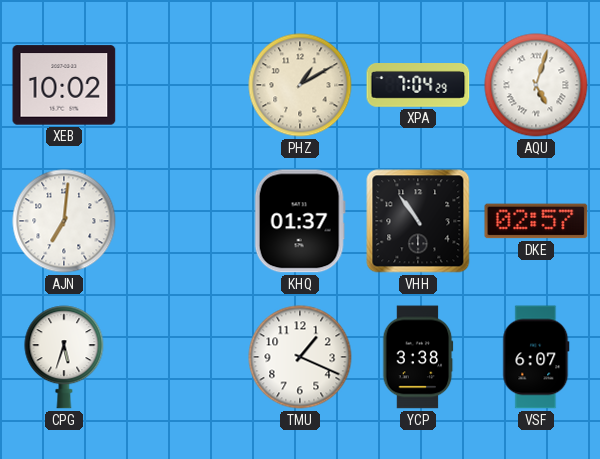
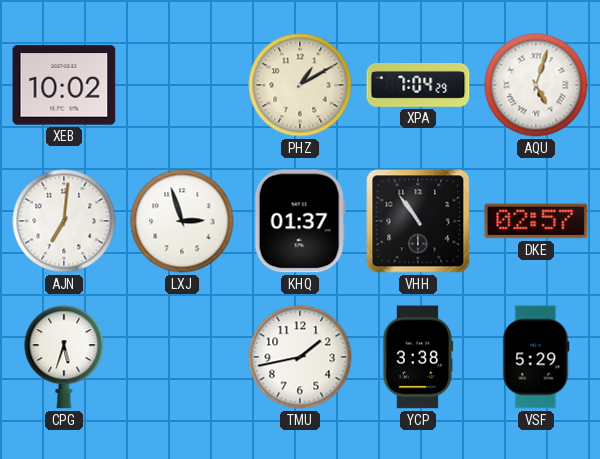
LXJ: none -> 2:57 (182, 221)
TMU: 1:19 -> 1:43 (300, 357)
VSF: 6:07 -> 5:29 (536, 357)
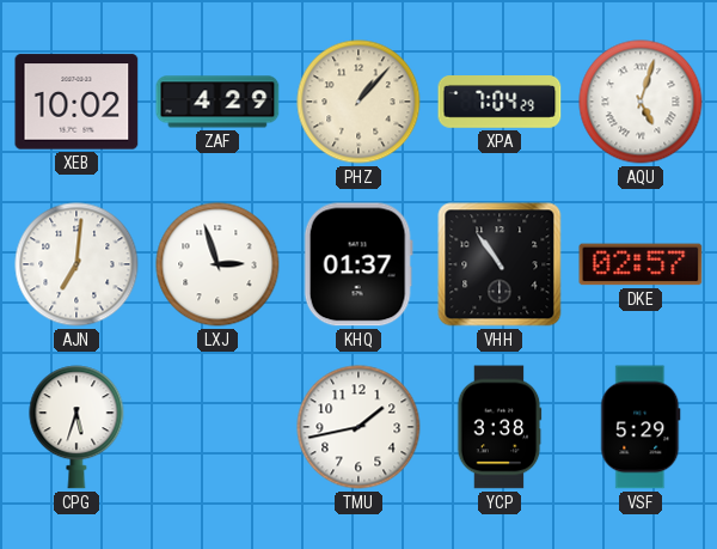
ZAF: none -> 4:29 (217, 102)
PHZ: 1:10 -> 1:07 (358, 102)
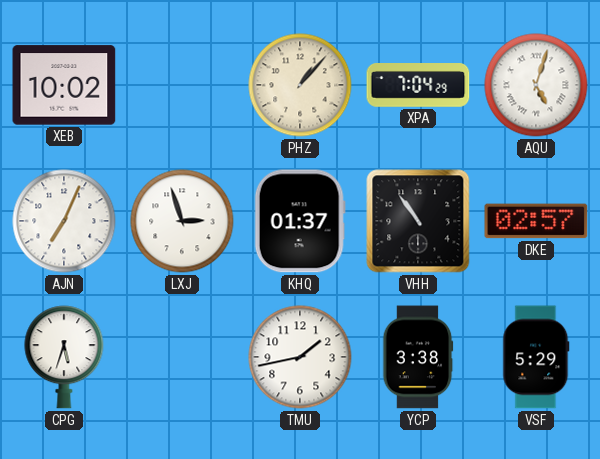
ZAF: 4:29 -> none (217, 102)
AJN: 7:01 -> 7:04 (64, 221)
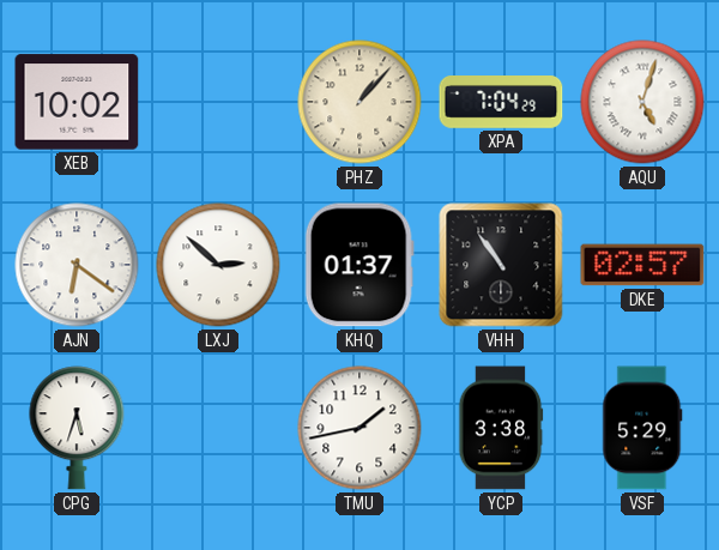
AJN: 7:04 -> 6:21 (77, 265)
LXJ: 2:57 -> 2:52 (218, 265)
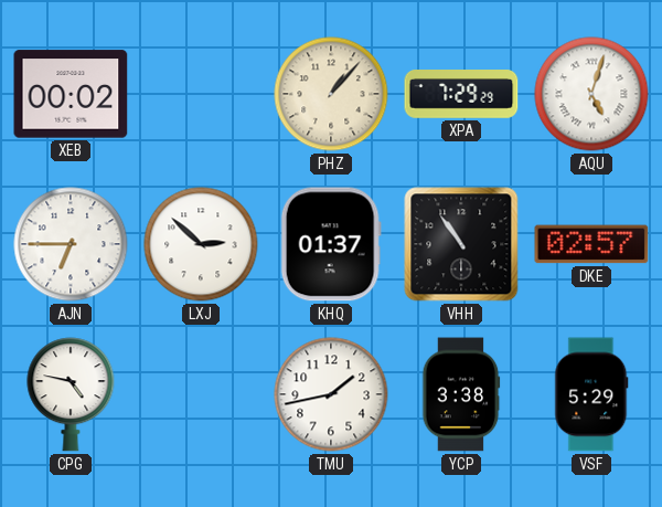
XEB: 10:02 -> 00:02 (71, 94)
XPA: 7:04 -> 7:29 (461, 95)
AJN: 6:21 -> 6:45 (71, 244)
CPG: 5:33 -> 4:47 (71, 394)
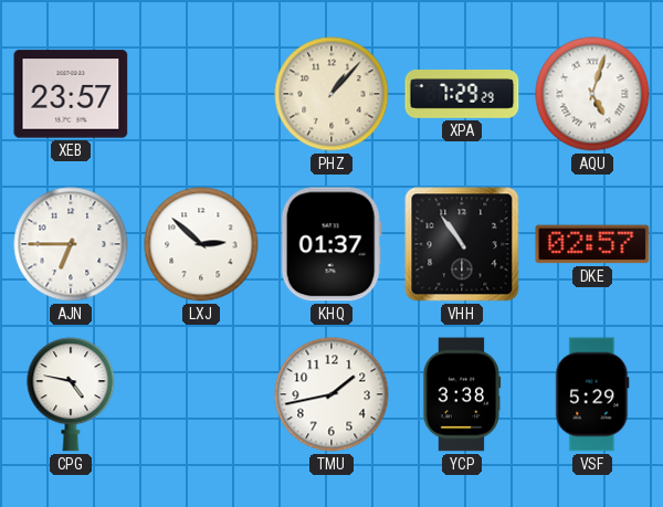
XEB: 00:02 -> 23:57 (71, 94)
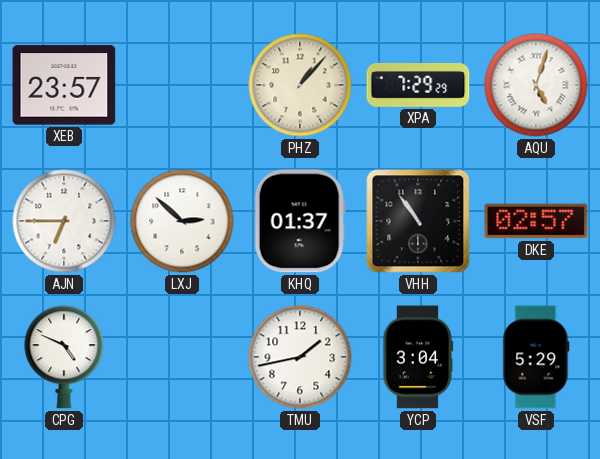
CPG: 4:47 -> 4:49 (64, 357)
YCP: 3:38 -> 3:04 (418, 357)
